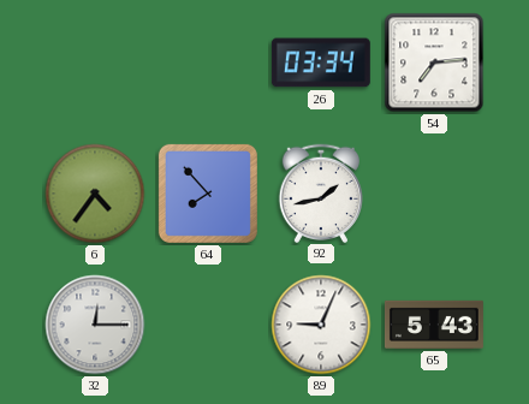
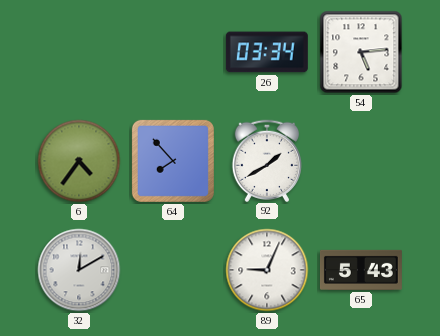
54: 7:14 -> 5:14 (361, 52)
92: 1:43 -> 1:40 (266, 160)
32: 12:15 -> 12:10 (79, 270)
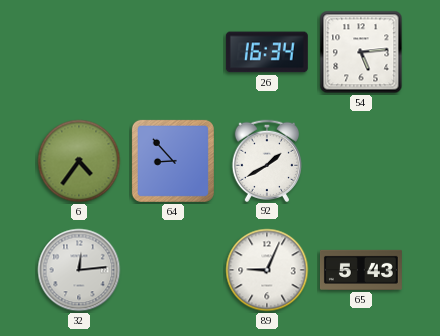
26: 03:34 -> 16:34 (267, 52)
64: 7:53 -> 8:53 (173, 161)
32: 12:10 -> 12:14 (79, 270)
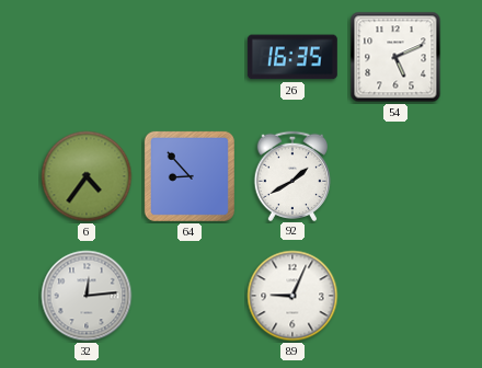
26: 16:34 -> 16:35 (292, 57)
54: 5:14 -> 5:11 (395, 57)
65: 5:43 -> none (361, 270)
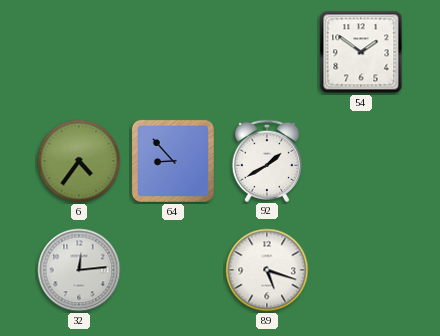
26: 16:35 -> none (292, 57)
54: 5:11 -> 1:51 (361, 52)
89: 9:04 -> 5:18 (267, 270)
